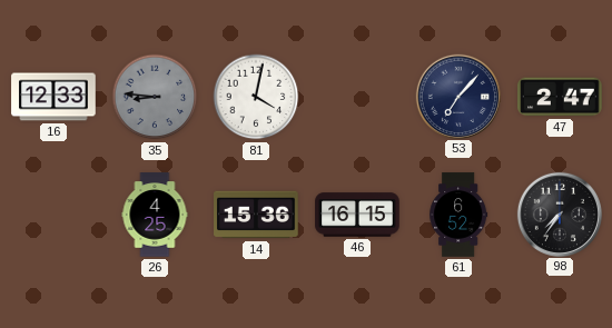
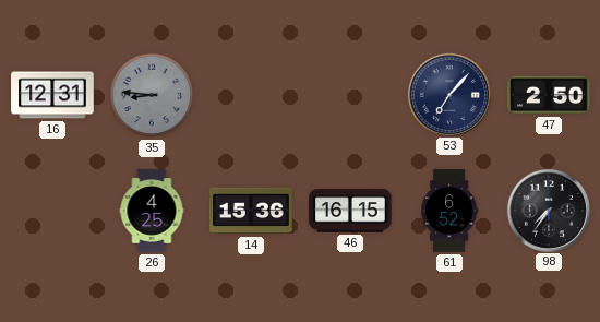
16: 12:33 -> 12:31 (52, 95)
81: 4:02 -> none (256, 97)
47: 2:47 -> 2:50 (549, 95)
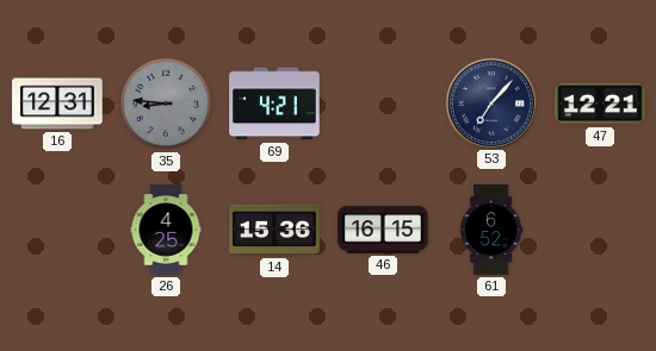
69: none -> 4:21 (274, 104)
47: 2:50 -> 12:21 (600, 104)
98: 7:36 -> none (548, 210)
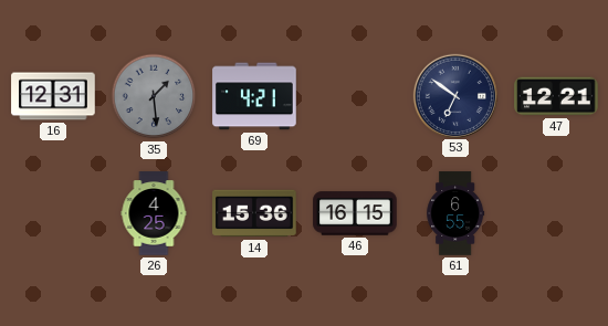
35: 8:46 -> 1:29 (154, 96)
53: 7:07 -> 6:51 (454, 95)
61: 6:52 -> 6:55 (455, 213)
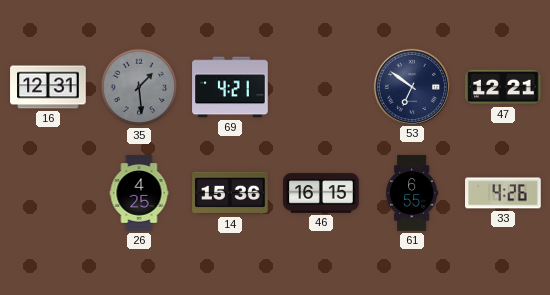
33: none -> 4:26 (503, 193)
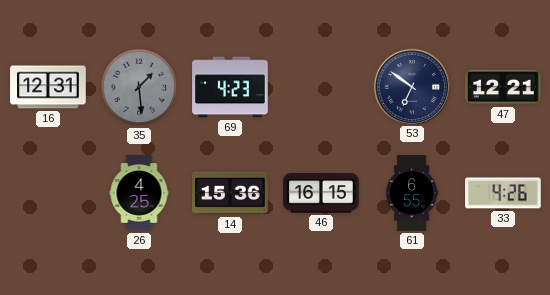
69: 4:21 -> 4:23 (230, 87)
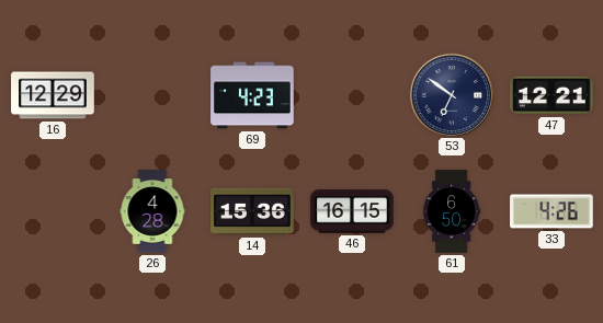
16: 12:31 -> 12:29 (53, 95)
35: 1:29 -> none (139, 87)
26: 4:25 -> 4:28 (152, 211)
61: 6:55 -> 6:50 (452, 211)
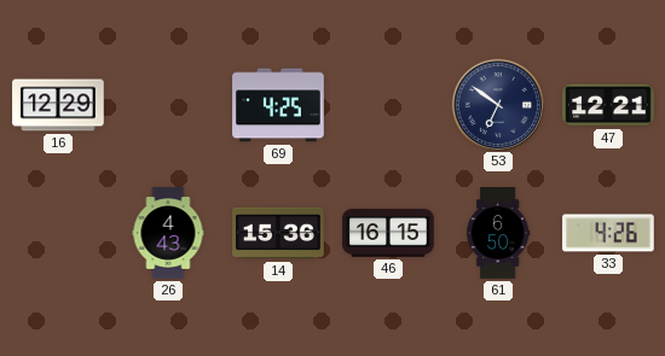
69: 4:23 -> 4:25 (278, 105)
26: 4:28 -> 4:43 (168, 233)
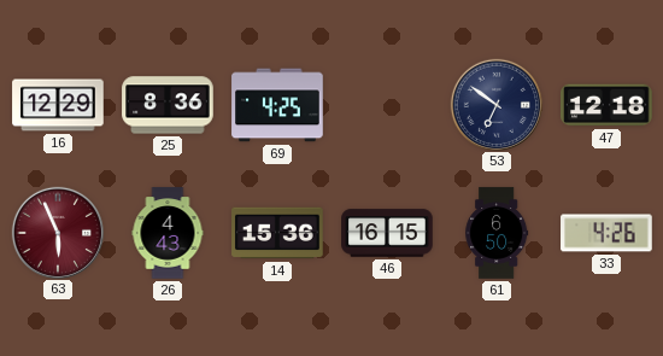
25: none -> 8:36 (168, 105)
47: 12:21 -> 12:18 (606, 105)
63: none -> 5:56 (57, 232)
